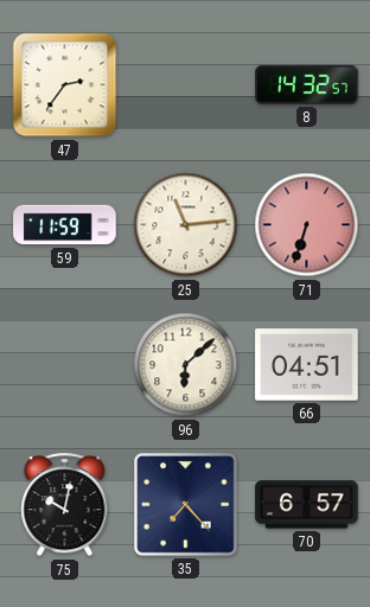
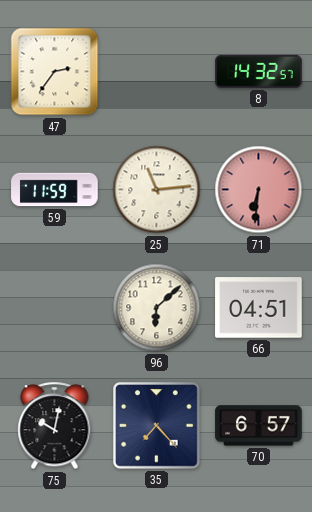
71: 6:33 -> 6:31 (259, 190)
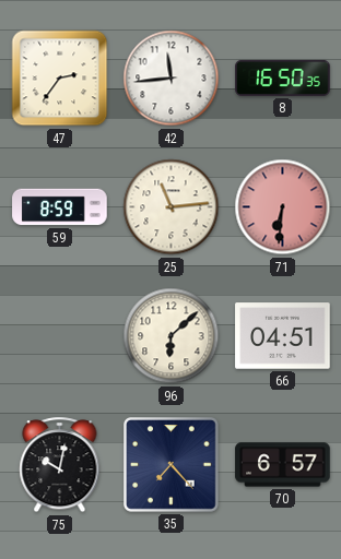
42: none -> 11:44 (172, 79)
8: 14:32 -> 16:50 (283, 78)
59: 11:59 -> 8:59 (60, 207)
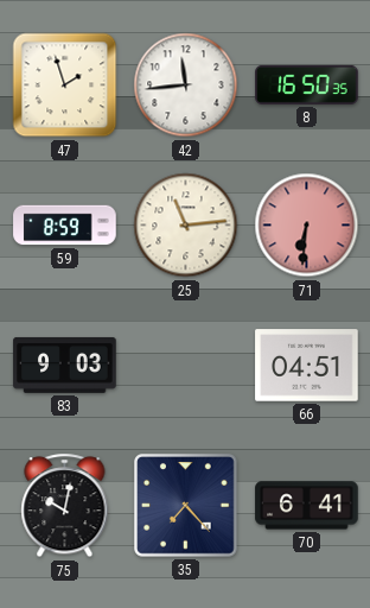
47: 2:36 -> 1:57 (65, 85)
83: none -> 9:03 (65, 365)
96: 6:08 -> none (172, 336)
70: 6:57 -> 6:41 (307, 506)
